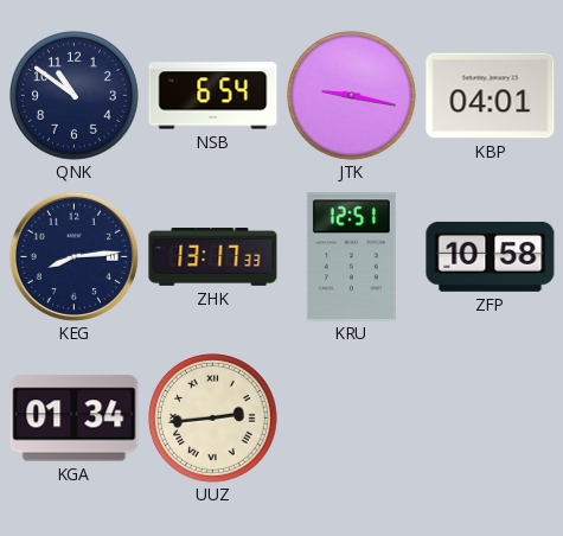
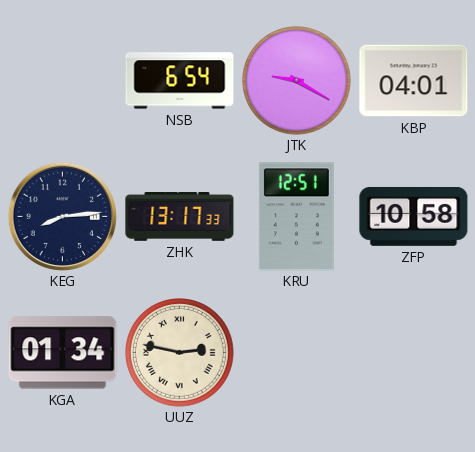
QNK: 10:51 -> none (75, 96)
JTK: 9:17 -> 9:20 (297, 81)
UUZ: 2:44 -> 2:47 (180, 353)
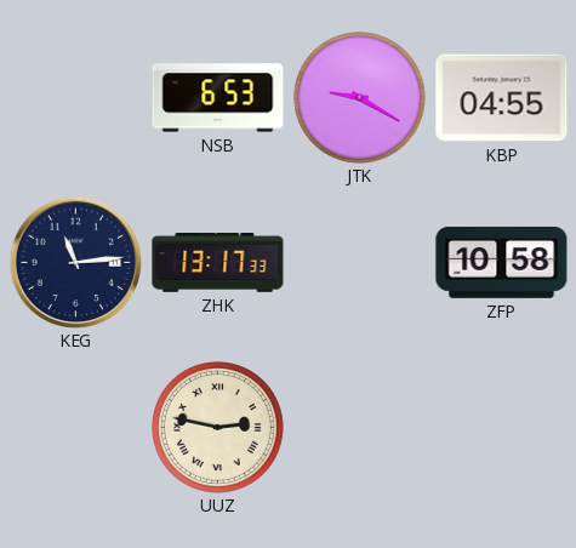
NSB: 6:54 -> 6:53 (218, 98)
KBP: 04:01 -> 04:55 (502, 98)
KEG: 8:14 -> 11:14 (75, 262)
KRU: 12:51 -> none (296, 217)
KGA: 01:34 -> none (63, 353)
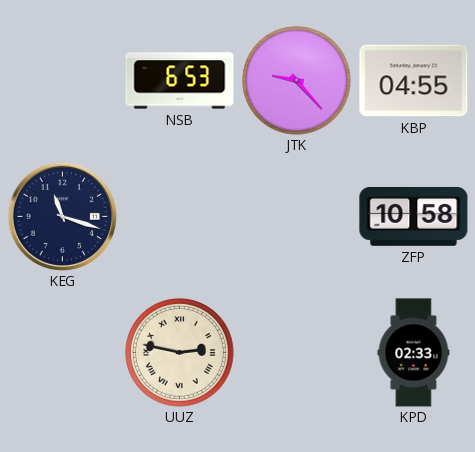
JTK: 9:20 -> 9:23 (297, 81)
KEG: 11:14 -> 11:18 (62, 216)
ZHK: 13:17 -> none (218, 263)
KPD: none -> 02:33 (414, 353)
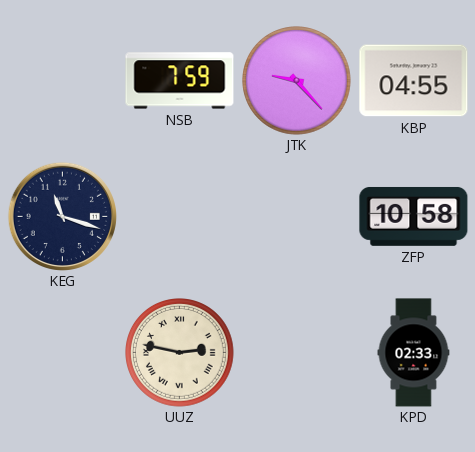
NSB: 6:53 -> 7:59 (180, 81)
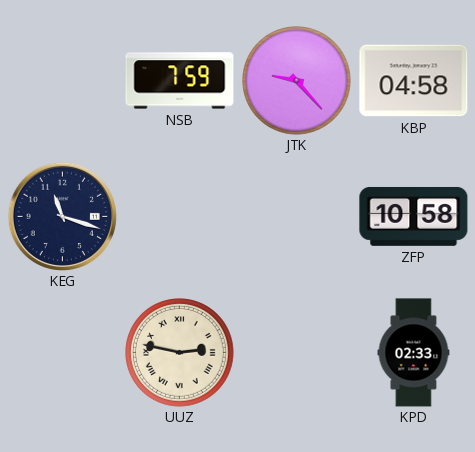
KBP: 04:55 -> 04:58 (414, 81)
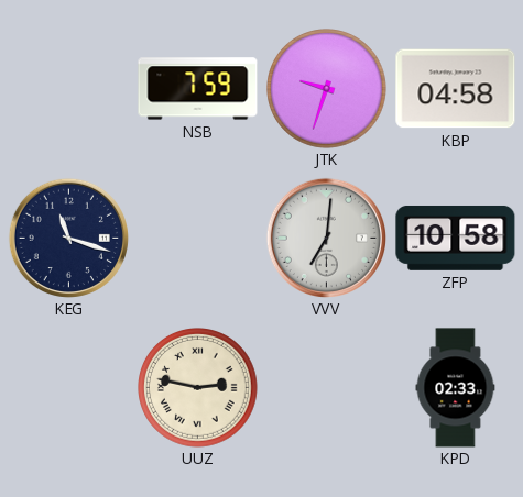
JTK: 9:23 -> 9:33 (327, 89)
VVV: none -> 7:01 (326, 238)
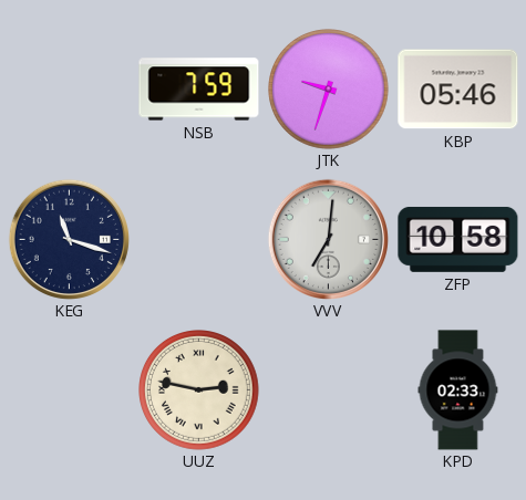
KBP: 04:58 -> 05:46 (458, 90)
